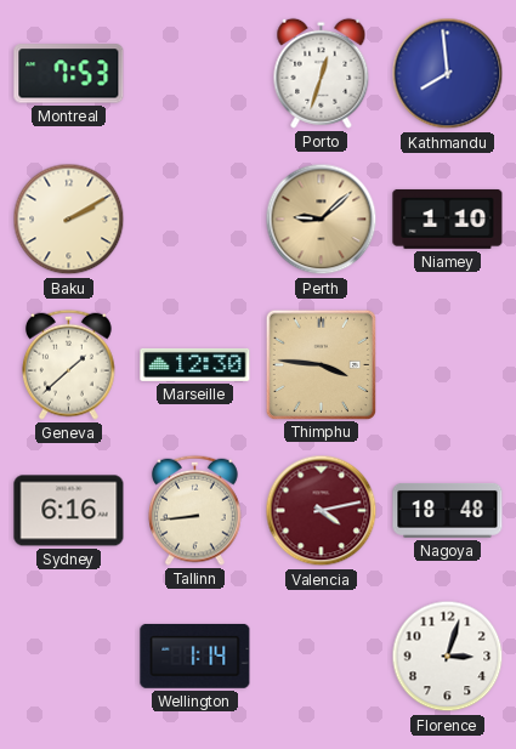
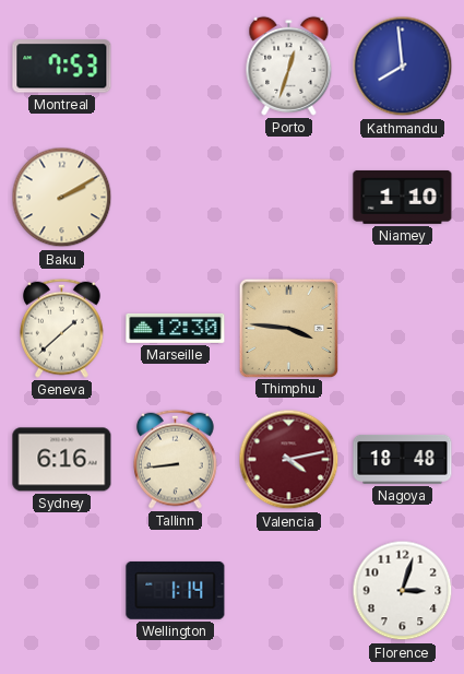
Perth: 9:08 -> none (322, 220)
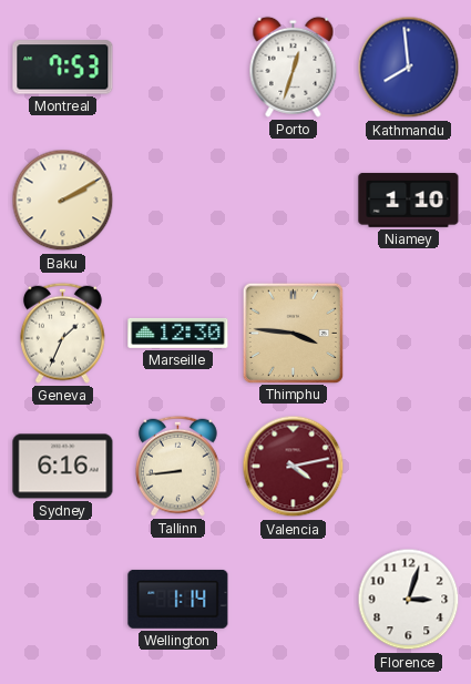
Geneva: 1:38 -> 1:34 (63, 333)
Nagoya: 18:48 -> none (403, 460)
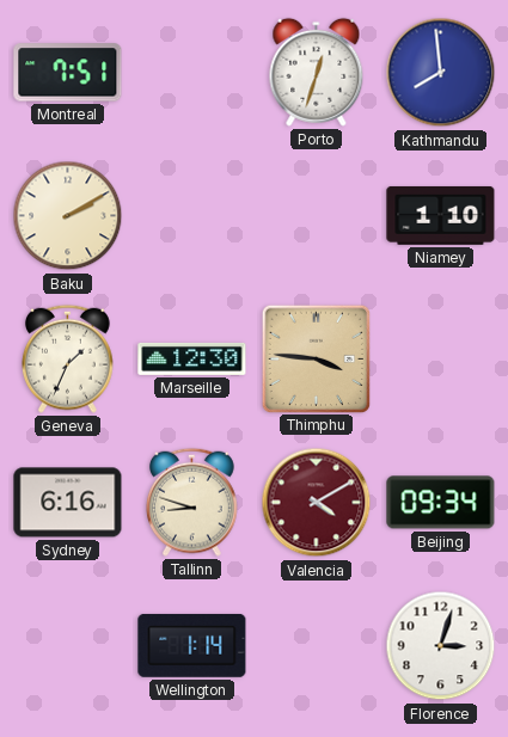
Montreal: 7:53 -> 7:51 (68, 73)
Tallinn: 8:44 -> 8:48 (192, 502)
Valencia: 4:13 -> 4:10 (317, 503)
Beijing: none -> 09:34 (441, 503)
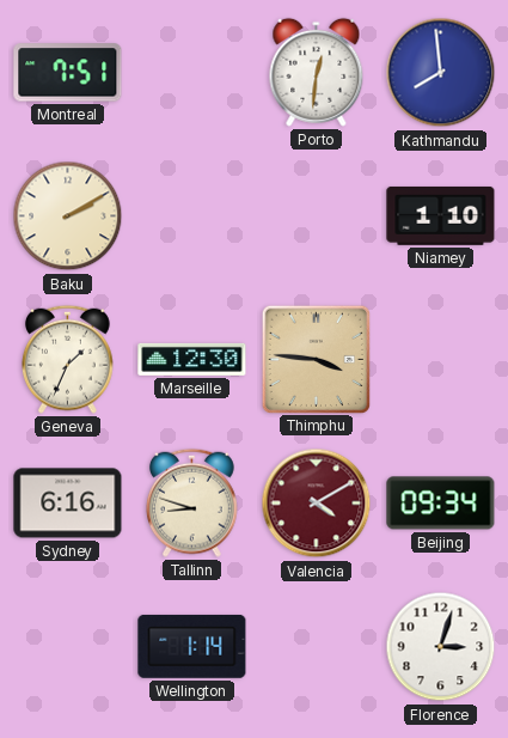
Porto: 12:33 -> 12:31 (317, 72)
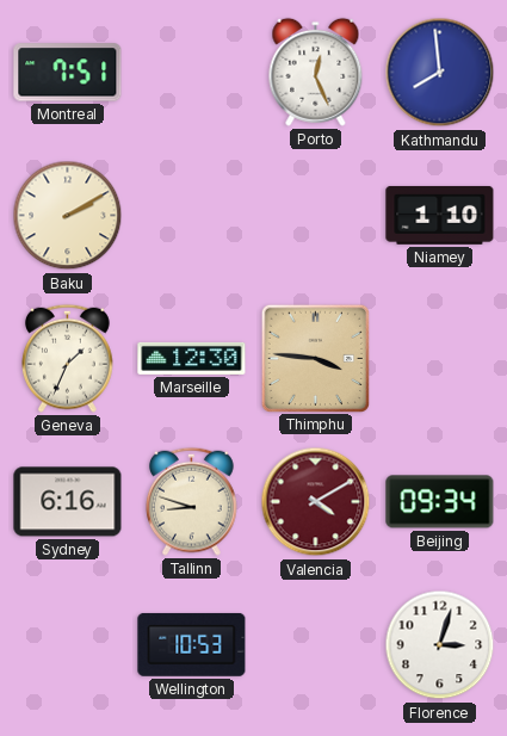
Porto: 12:31 -> 12:26 (316, 72)
Wellington: 1:14 -> 10:53 (192, 644)
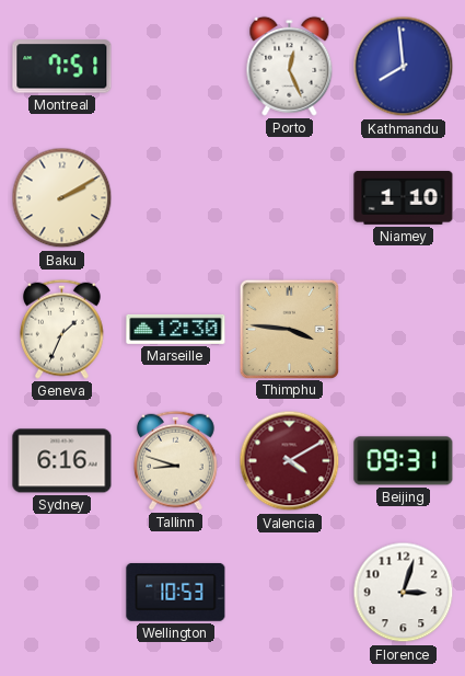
Beijing: 09:34 -> 09:31 (404, 461)
